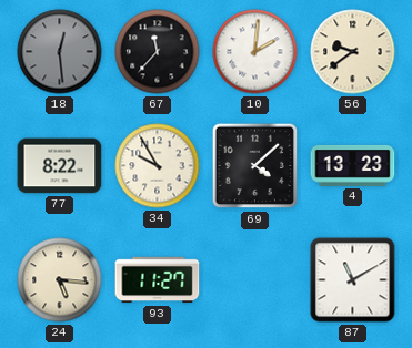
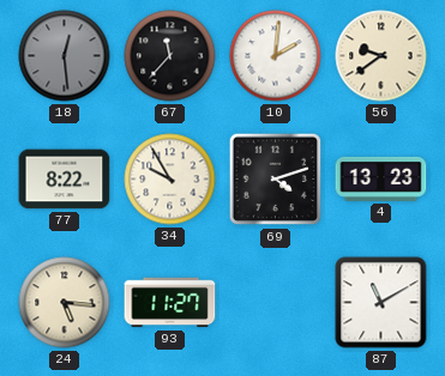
69: 4:08 -> 4:12 (276, 180)
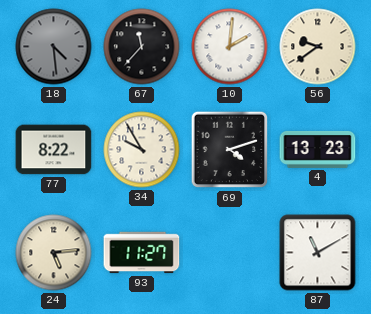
18: 12:29 -> 4:29 (54, 47)
24: 5:16 -> 5:14 (54, 253)
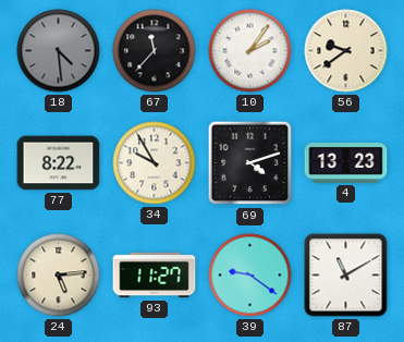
10: 2:01 -> 2:06 (250, 51)
39: none -> 9:21 (250, 276)
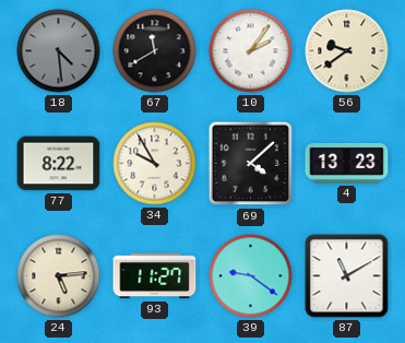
67: 11:37 -> 11:40 (155, 51)
69: 4:12 -> 4:08 (251, 164)
